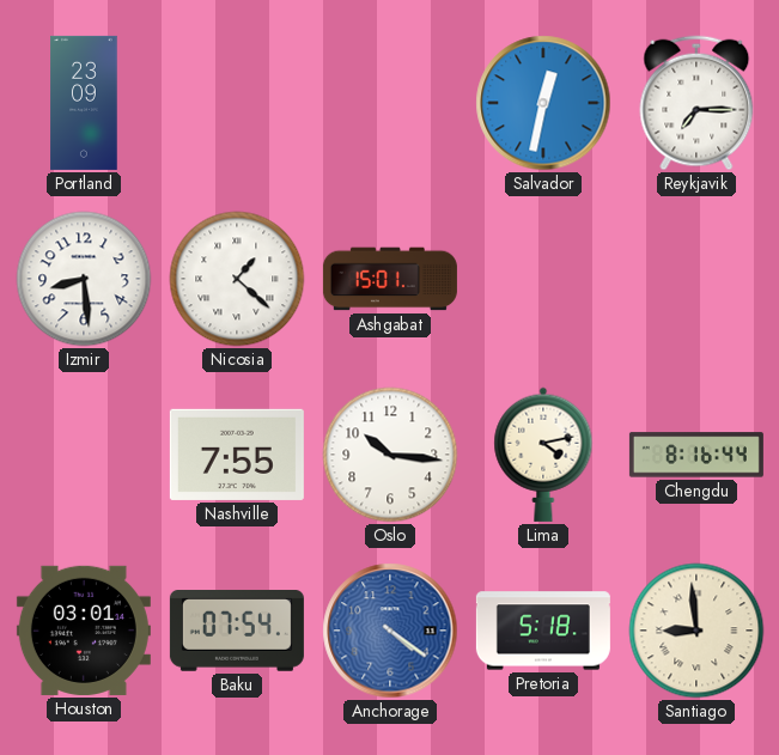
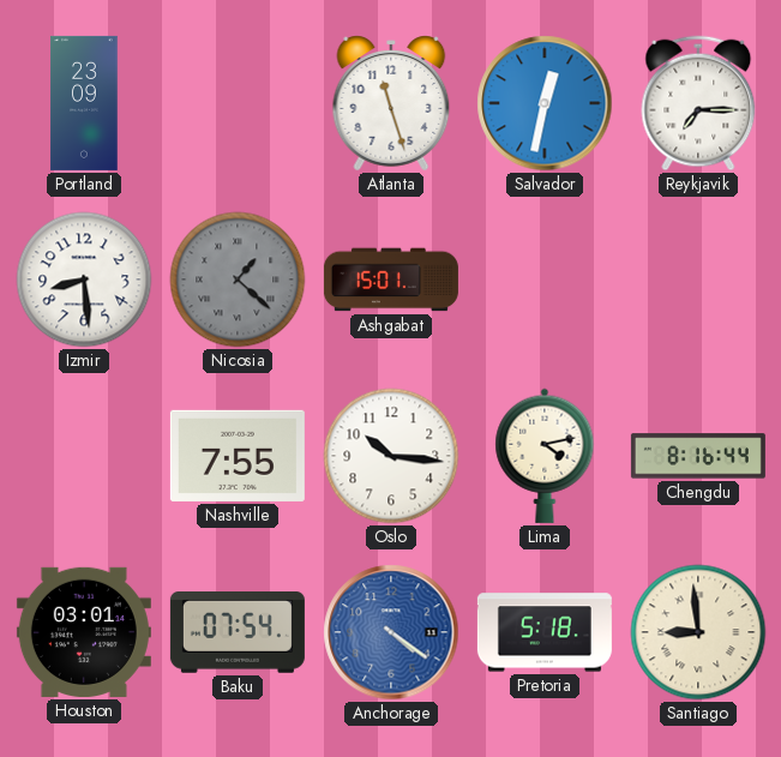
Atlanta: none -> 11:27 (391, 103)
Nicosia dial: white -> grey (238, 280)
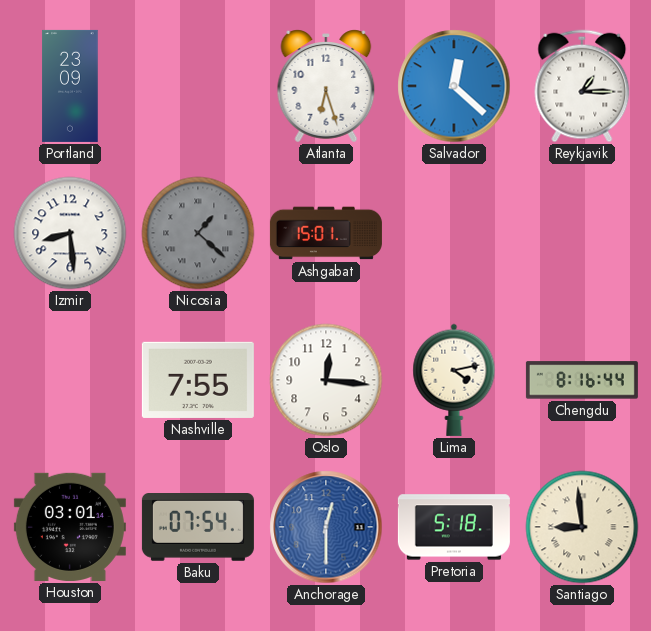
Atlanta: 11:27 -> 6:27 (326, 86)
Salvador: 12:32 -> 12:22 (454, 86)
Reykjavik: 7:15 -> 1:15 (582, 86)
Oslo: 10:16 -> 12:16 (326, 380)
Anchorage: 4:21 -> 12:30 (326, 527)
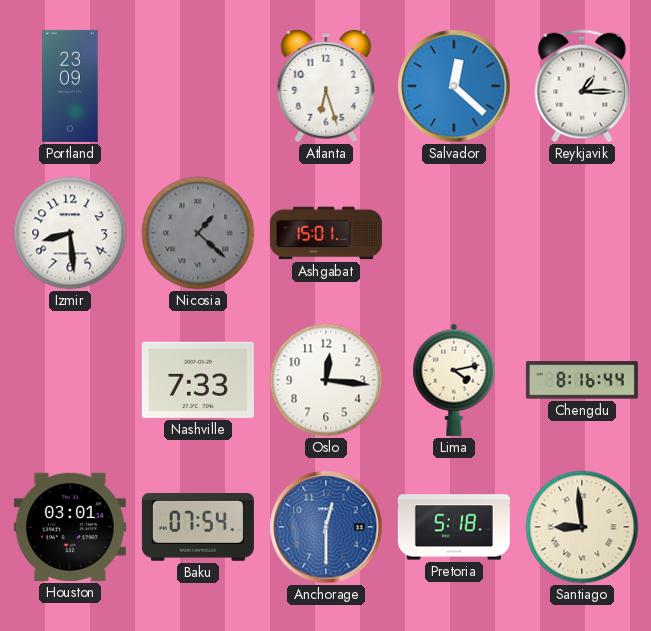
Nashville: 7:55 -> 7:33 (198, 380)
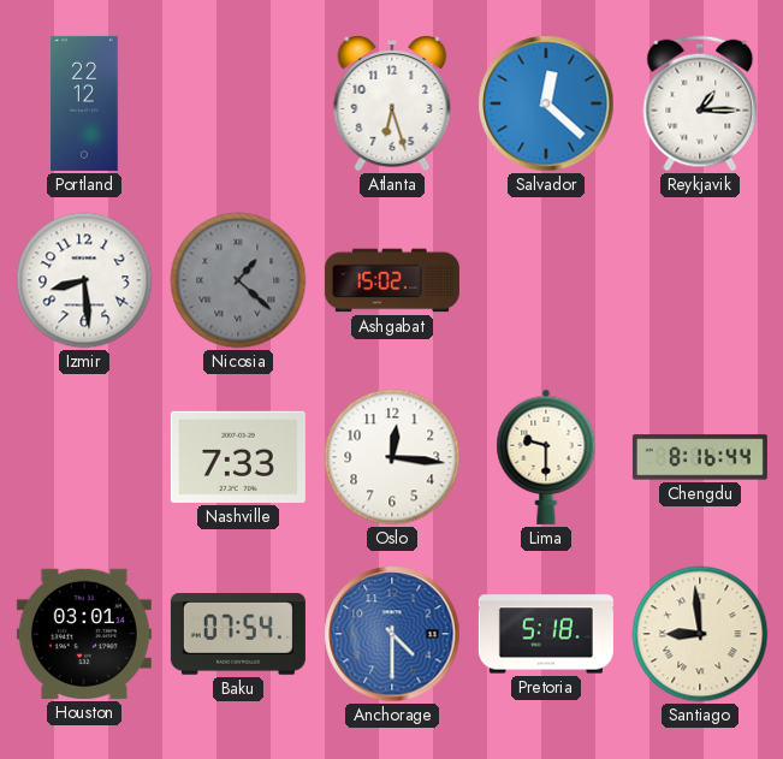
Portland: 23:09 -> 22:12 (84, 103)
Ashgabat: 15:01 -> 15:02 (392, 280)
Lima: 4:13 -> 9:30 (546, 457)
Anchorage: 12:30 -> 4:30 (392, 634)
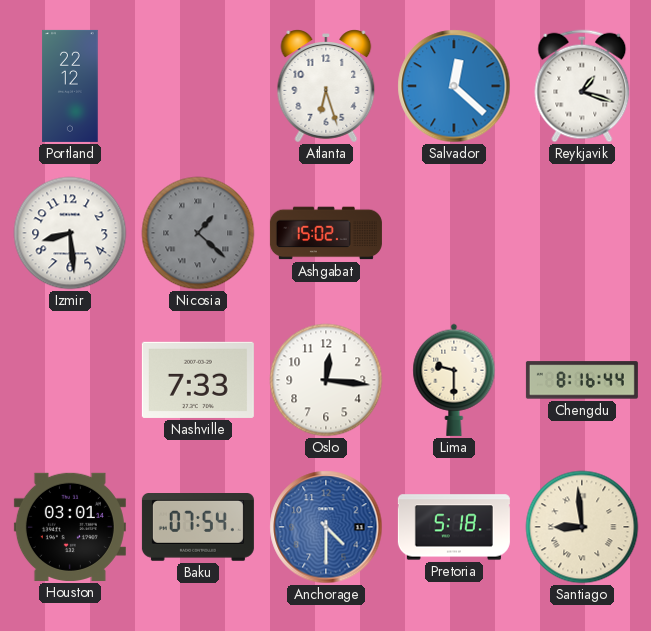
Reykjavik: 1:15 -> 1:18 (582, 86)
